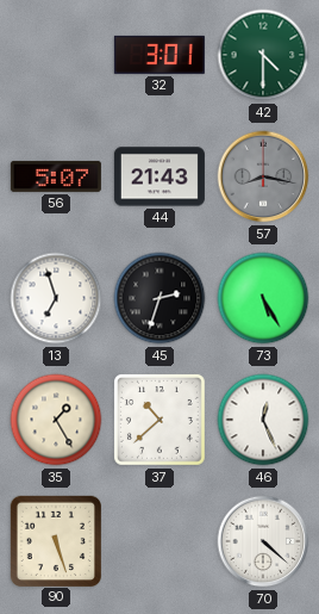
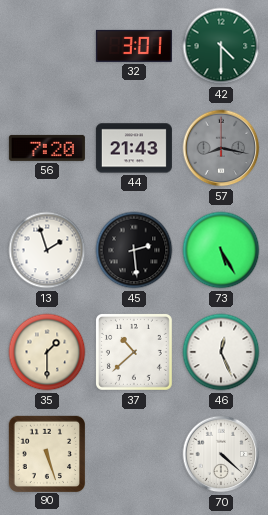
56: 5:07 -> 7:20 (47, 148)
13: 6:57 -> 1:57 (47, 250)
45: 2:33 -> 2:29 (134, 250)
35: 1:25 -> 1:30 (47, 352)
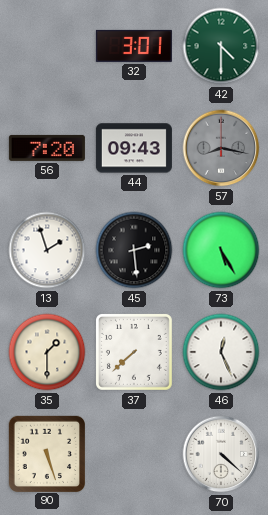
44: 21:43 -> 09:43 (134, 148)
37: 10:38 -> 7:38 (134, 352)
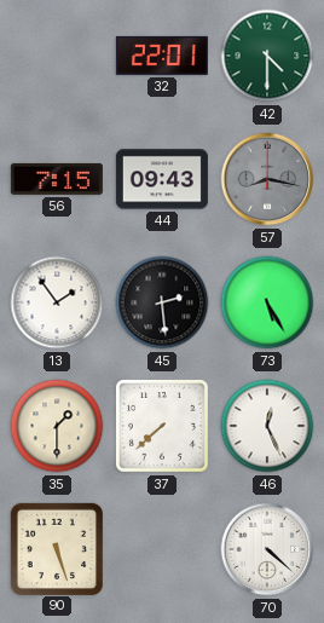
32: 3:01 -> 22:01 (162, 56)
56: 7:20 -> 7:15 (57, 179)
13: 1:57 -> 1:54 (57, 302)
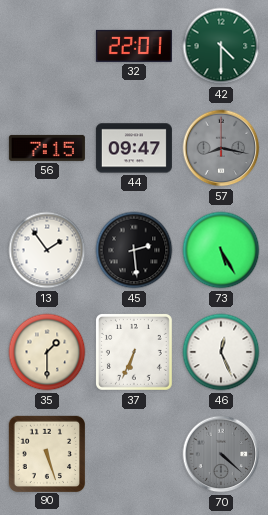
44: 09:43 -> 09:47 (134, 148)
37: 7:38 -> 6:34 (134, 352)
70 dial: white -> grey (221, 454)
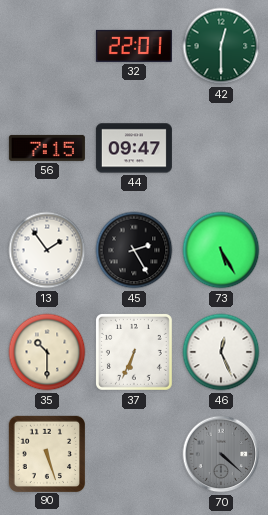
42: 4:30 -> 12:30 (221, 46)
57: 8:17 -> none (221, 148)
45: 2:29 -> 2:25 (134, 250)
35: 1:30 -> 10:30 (47, 352)
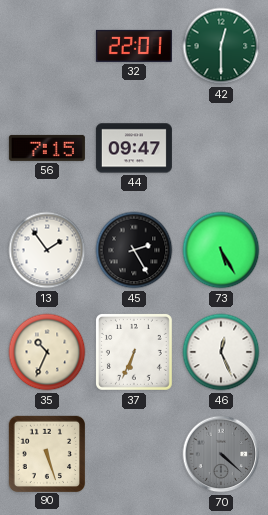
35: 10:30 -> 10:34 (47, 352)
